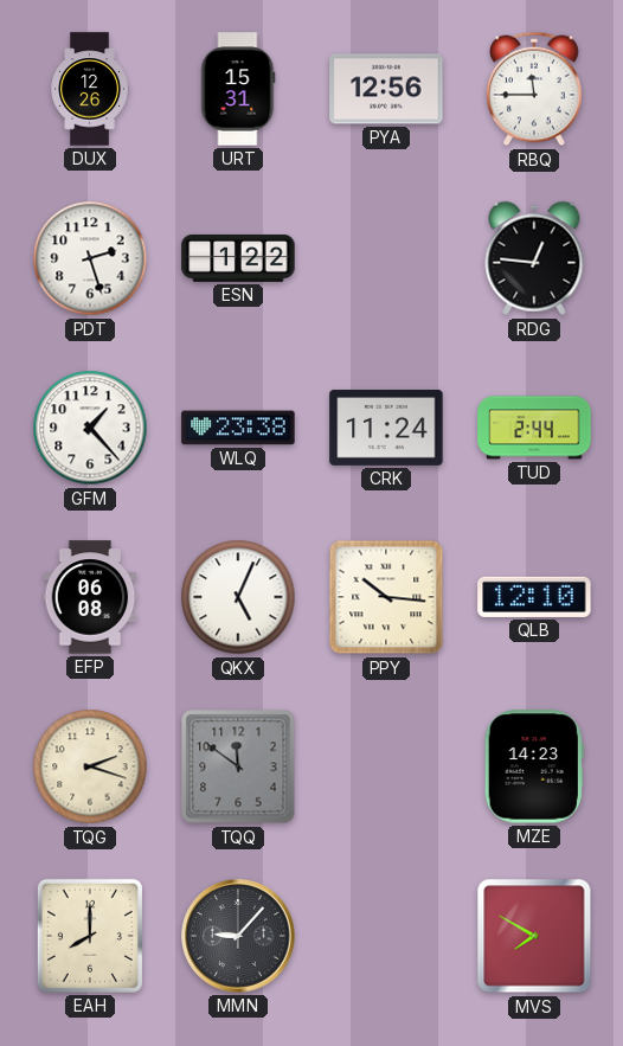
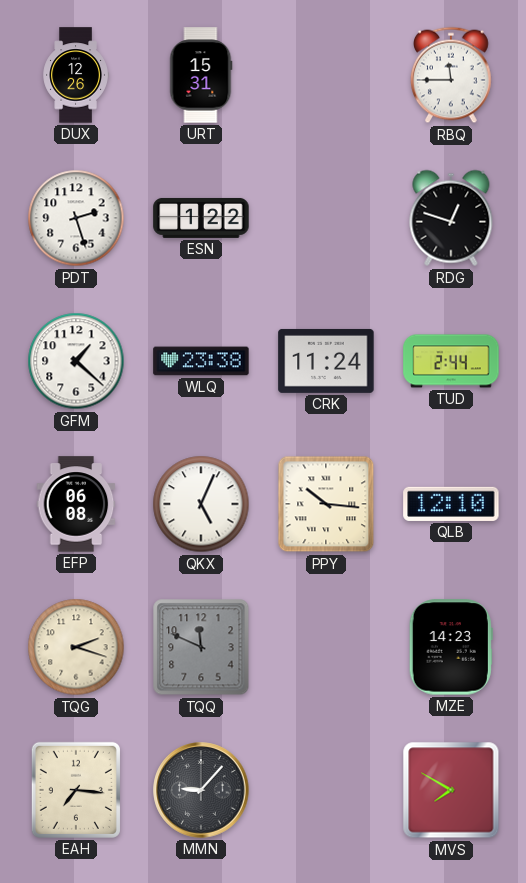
PYA: 12:56 -> none (386, 89)
RDG: 12:46 -> 12:48 (451, 218)
GFM: 1:23 -> 1:22 (76, 361)
TQQ: 11:51 -> 11:49 (201, 647)
EAH: 8:00 -> 7:16 (76, 790)
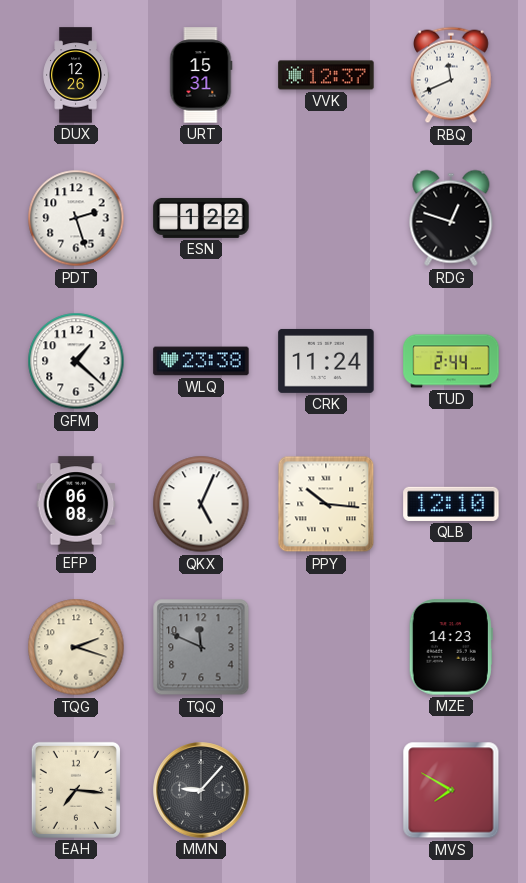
VVK: none -> 12:37 (326, 75)
RBQ: 11:45 -> 11:41 (452, 75)
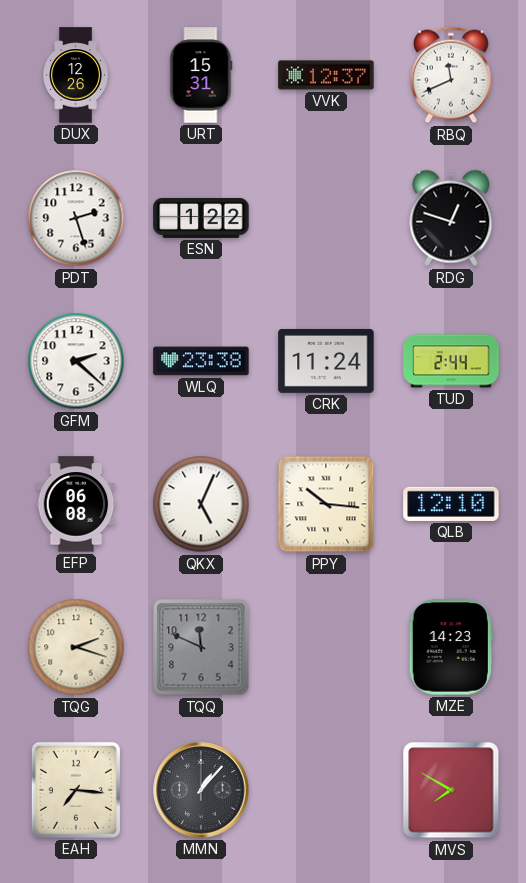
GFM: 1:22 -> 2:22 (76, 361)
MMN: 9:07 -> 1:07 (201, 790)
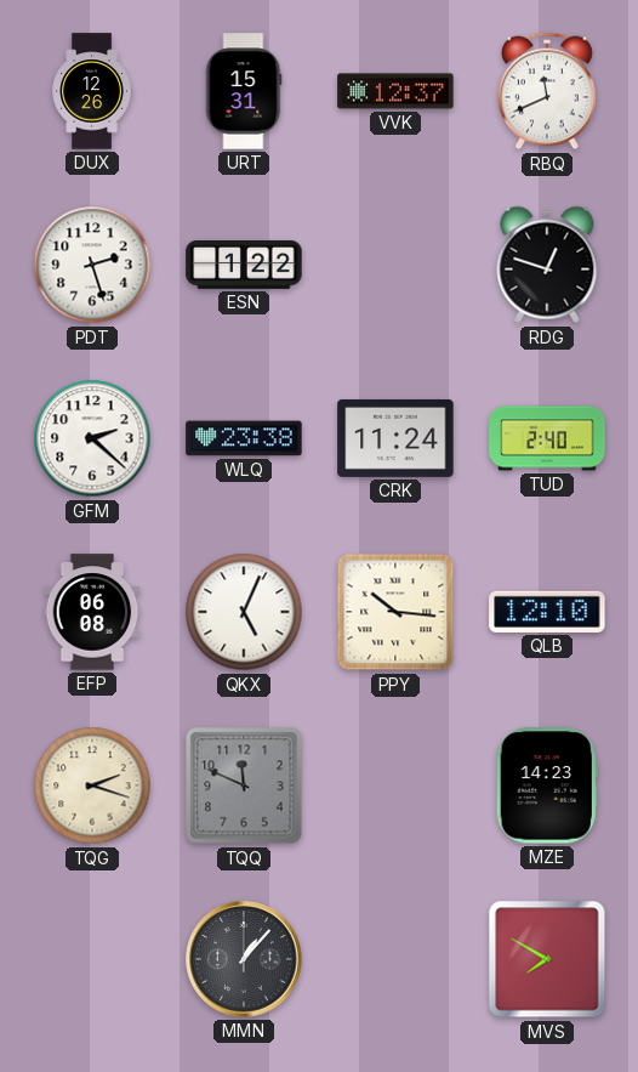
TUD: 2:44 -> 2:40 (547, 438)
EAH: 7:16 -> none (76, 790)
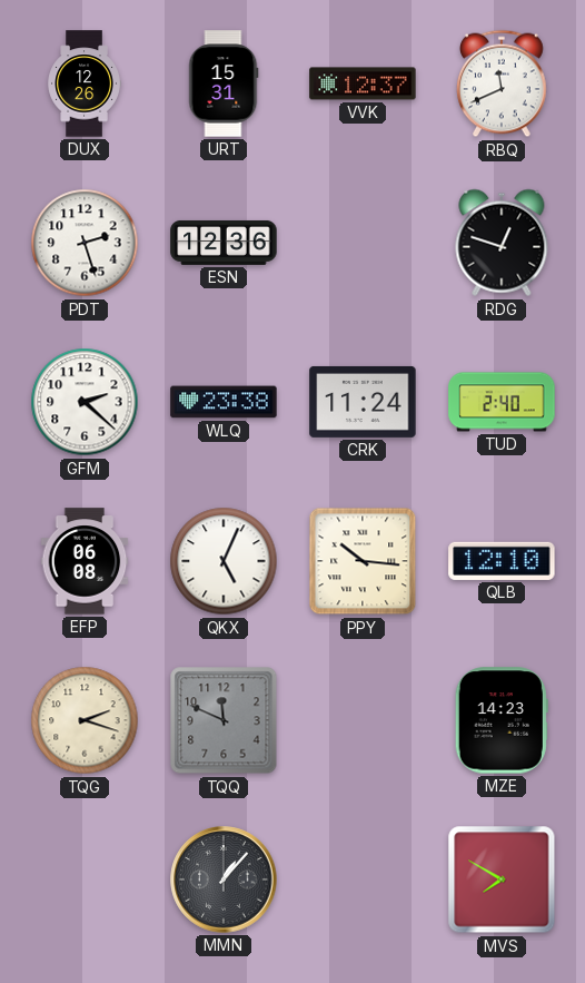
ESN: 1:22 -> 12:36 (224, 243)
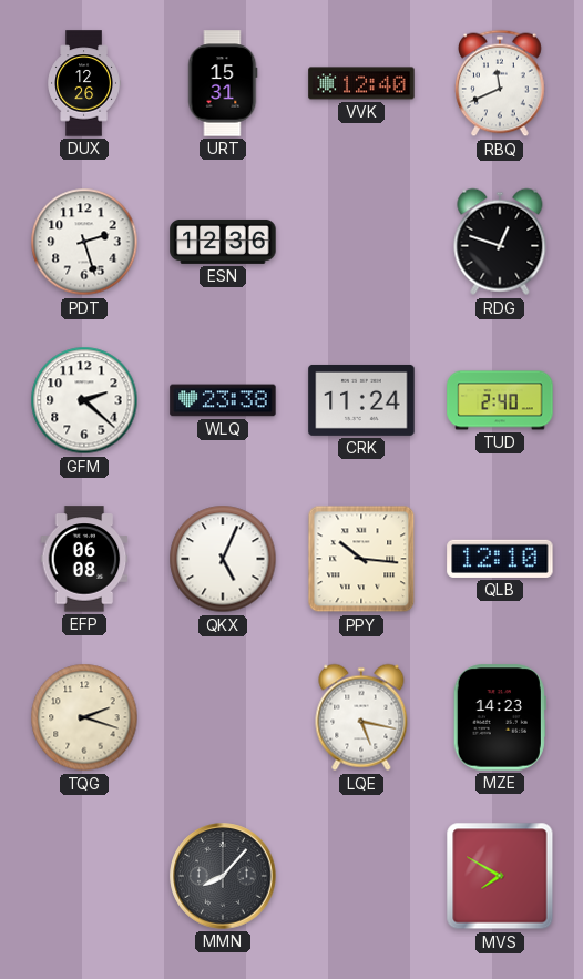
VVK: 12:37 -> 12:40 (361, 83)
TQQ: 11:49 -> none (224, 720)
LQE: none -> 5:17 (361, 717)
MMN: 1:07 -> 8:07 (223, 876)
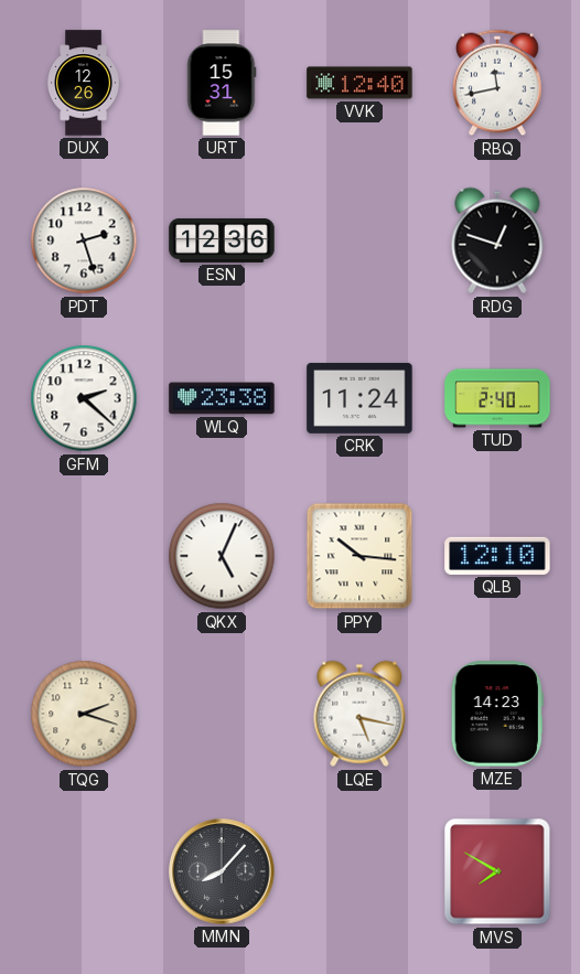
RBQ: 11:41 -> 11:43 (498, 83)
EFP: 06:08 -> none (84, 559)
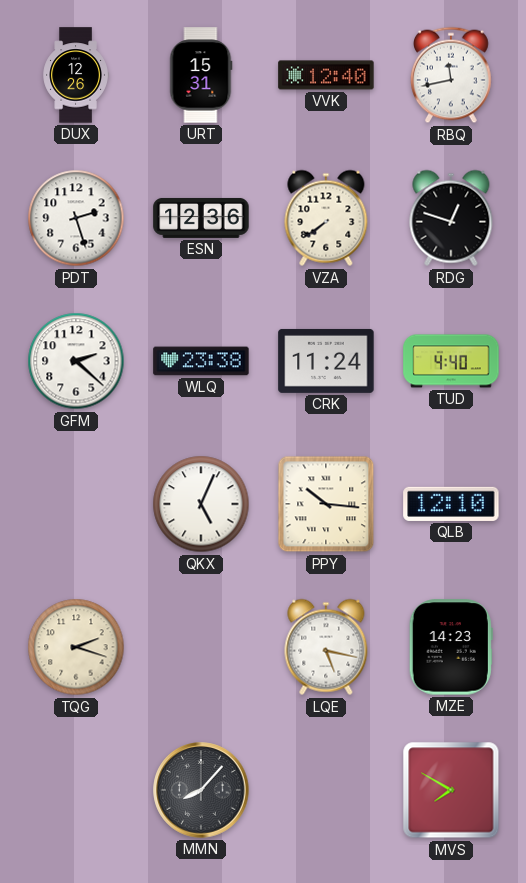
VZA: none -> 7:39 (326, 218)
TUD: 2:40 -> 4:40 (451, 361)
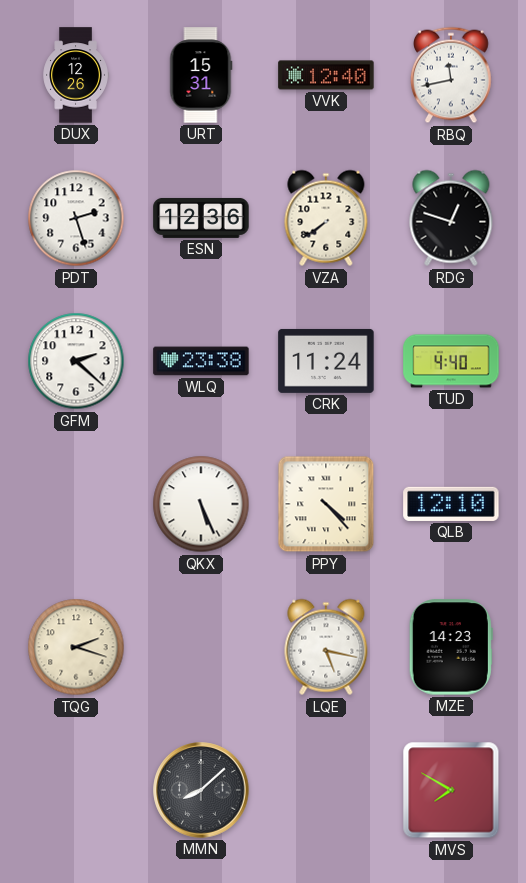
QKX: 5:04 -> 5:26 (201, 504)
PPY: 10:16 -> 4:23 (326, 504)
MMN: 8:07 -> 8:08 (201, 790)
